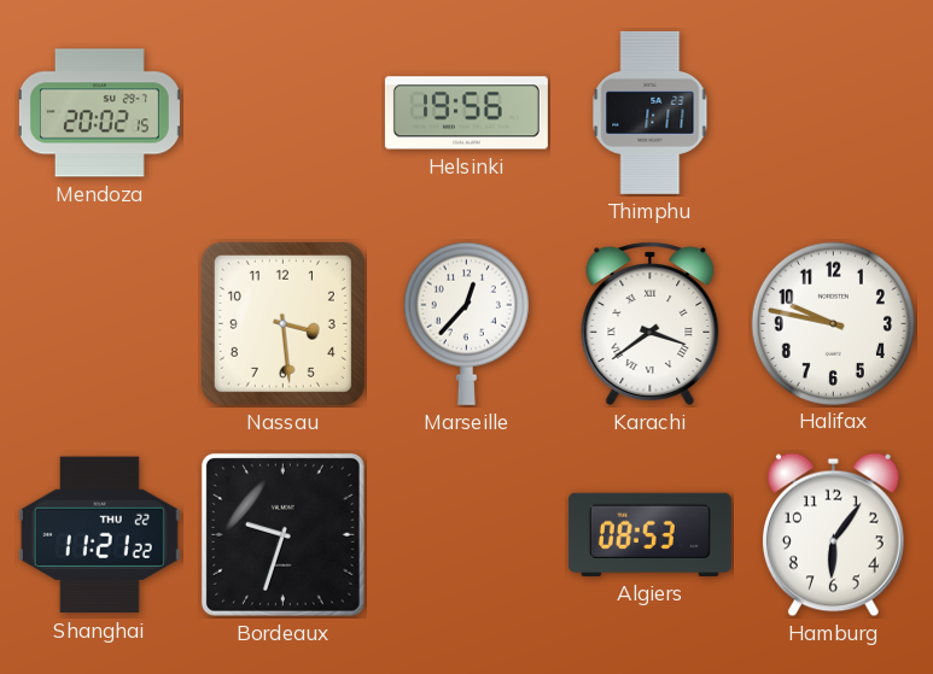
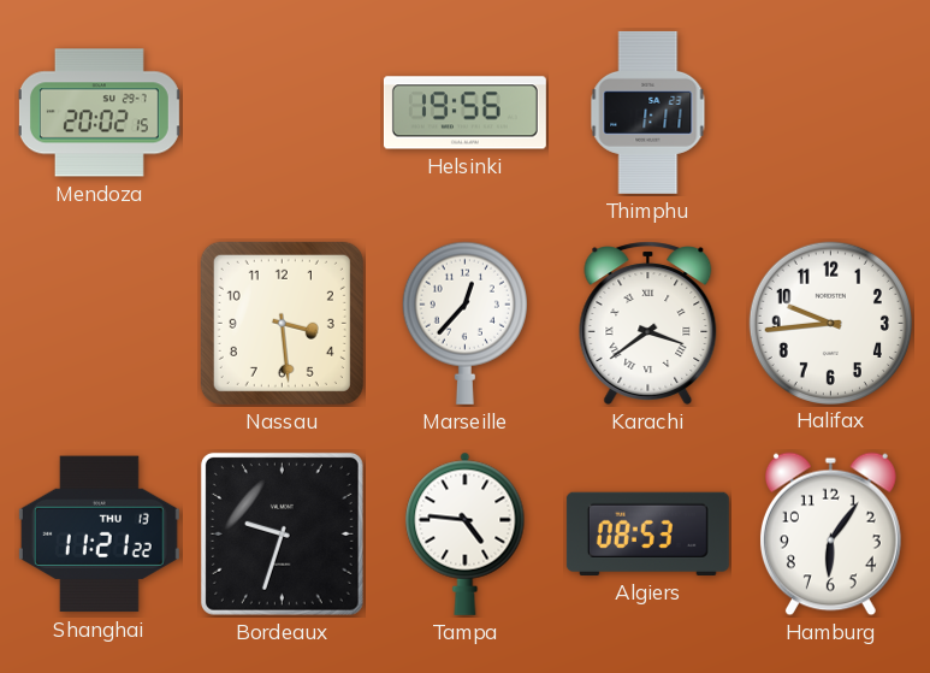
Halifax: 9:47 -> 9:44 (830, 323)
Shanghai date: THU 22 -> THU 13 (99, 535)
Tampa: none -> 4:46 (466, 533)
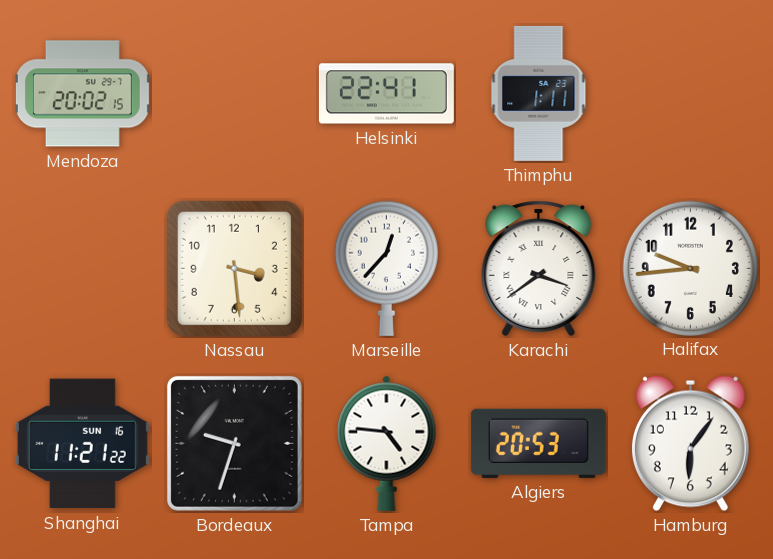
Helsinki: 19:56 -> 22:41 (386, 94)
Shanghai date: THU 13 -> SUN 16 (82, 444)
Algiers: 08:53 -> 20:53 (538, 443)
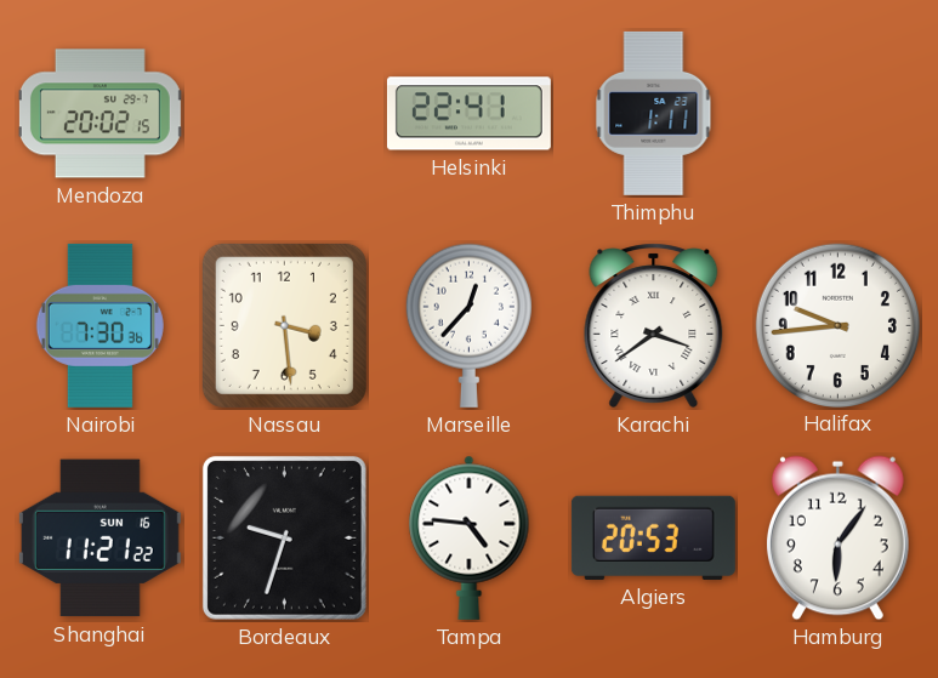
Nairobi: none -> 7:30 (100, 325)
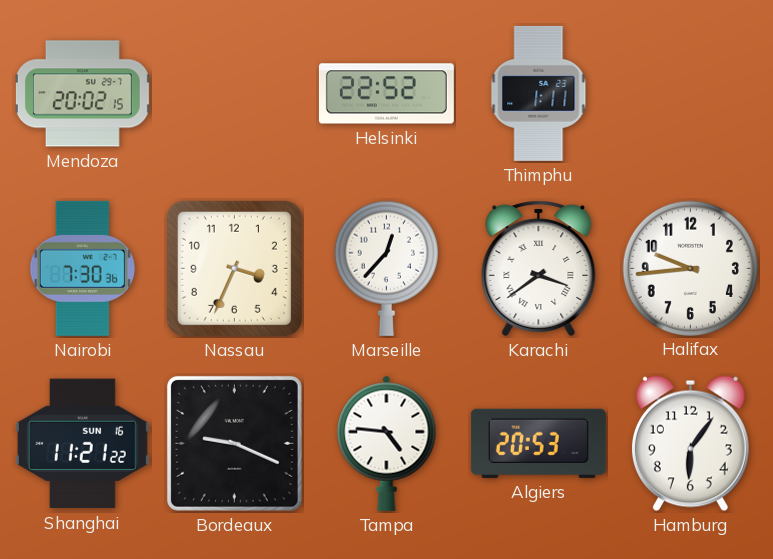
Helsinki: 22:41 -> 22:52 (386, 94)
Nassau: 3:29 -> 3:34 (234, 268)
Bordeaux: 9:33 -> 9:19 (234, 443)
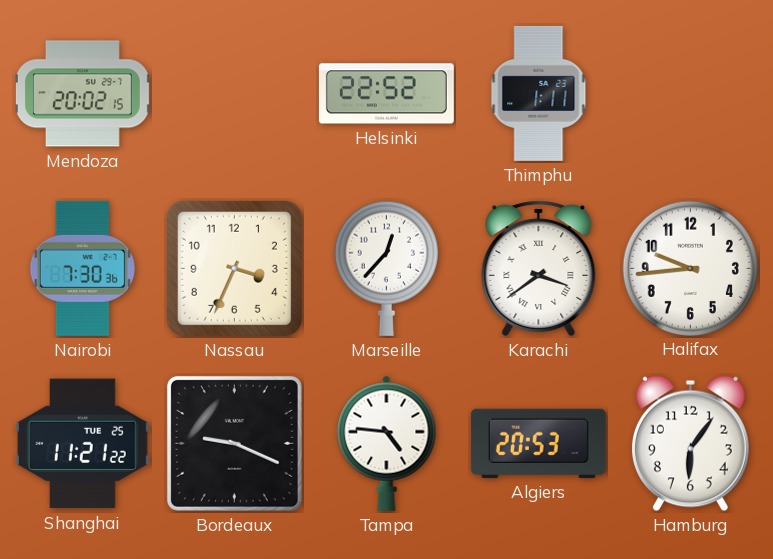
Shanghai date: SUN 16 -> TUE 25 (82, 444)
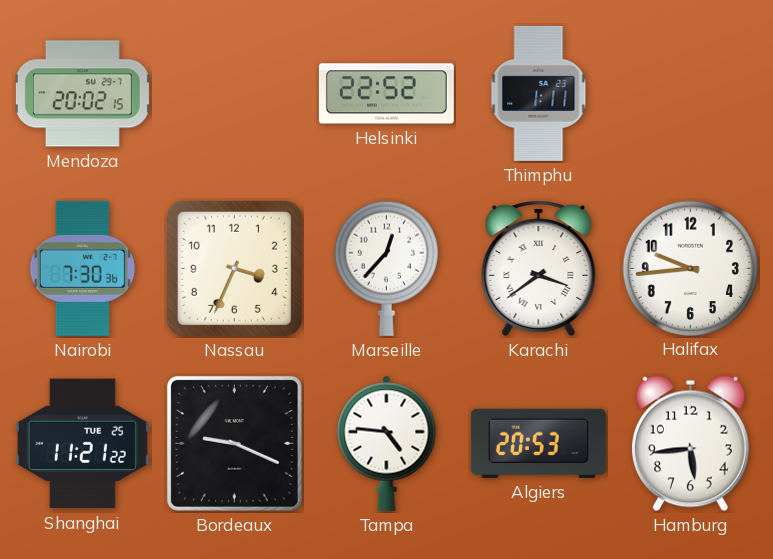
Hamburg: 6:06 -> 5:44 (690, 444)
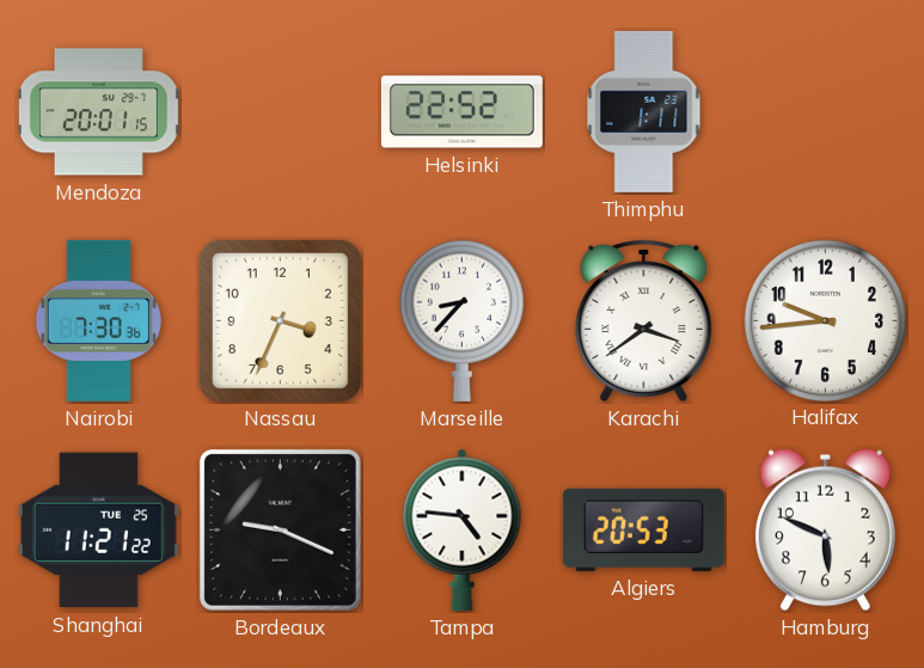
Mendoza: 20:02 -> 20:01 (98, 112)
Marseille: 12:37 -> 8:37 (461, 320)
Hamburg: 5:44 -> 5:49 (825, 531)
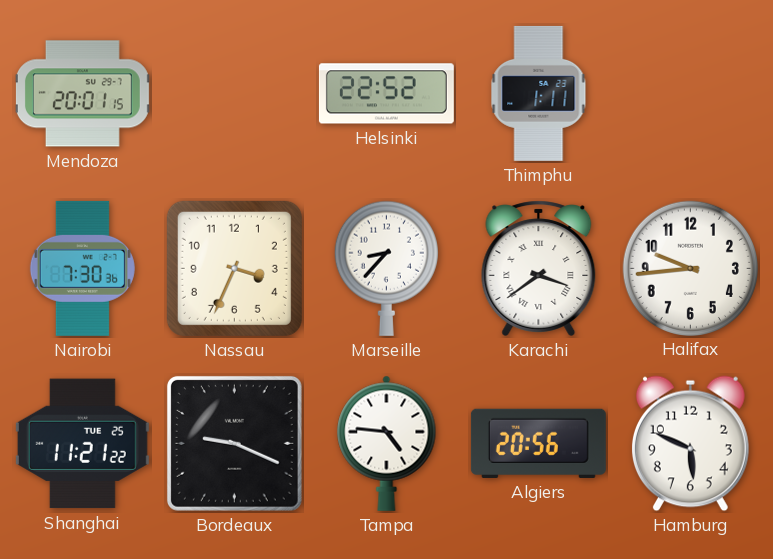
Algiers: 20:53 -> 20:56 (538, 443)
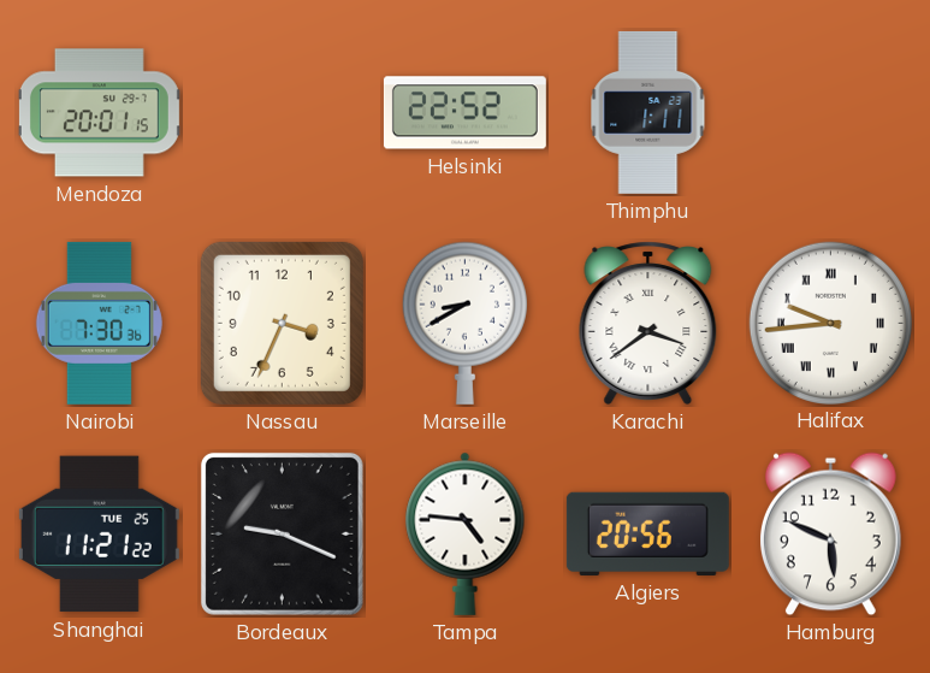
Marseille: 8:37 -> 8:40 (464, 323)
Halifax numerals: Arabic -> Roman (830, 323)
